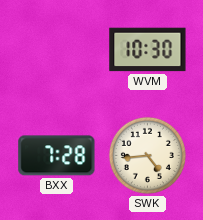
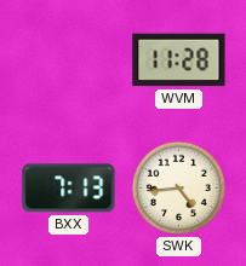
WVM: 10:30 -> 11:28 (179, 60)
BXX: 7:28 -> 7:13 (69, 189)
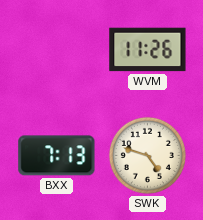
WVM: 11:28 -> 11:26 (148, 50)
SWK: 4:44 -> 4:48 (147, 155)
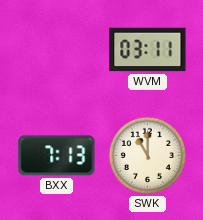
WVM: 11:26 -> 03:11 (148, 50)
SWK: 4:48 -> 11:00 (147, 155)
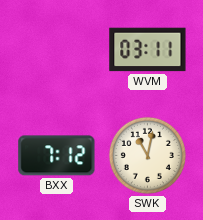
BXX: 7:13 -> 7:12 (57, 156)
SWK: 11:00 -> 11:02 (147, 155)
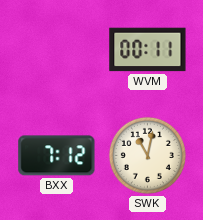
WVM: 03:11 -> 00:11 (148, 50)
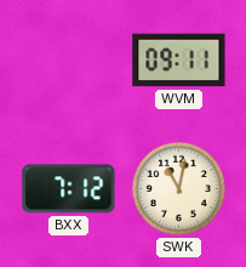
WVM: 00:11 -> 09:11 (179, 61)
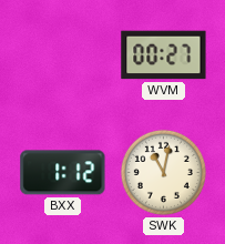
WVM: 09:11 -> 00:27 (164, 55)
BXX: 7:12 -> 1:12 (63, 173)
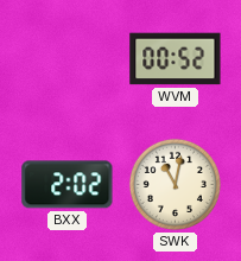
WVM: 00:27 -> 00:52 (176, 59)
BXX: 1:12 -> 2:02 (68, 185)
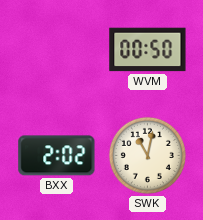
WVM: 00:52 -> 00:50 (148, 50)
